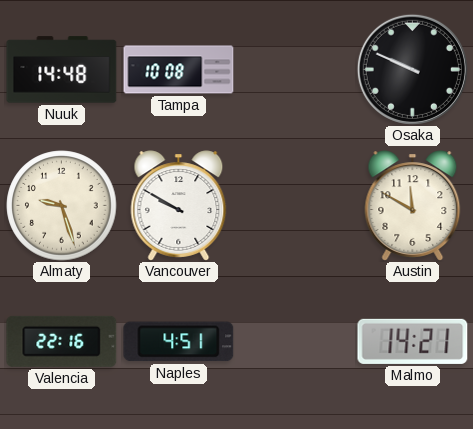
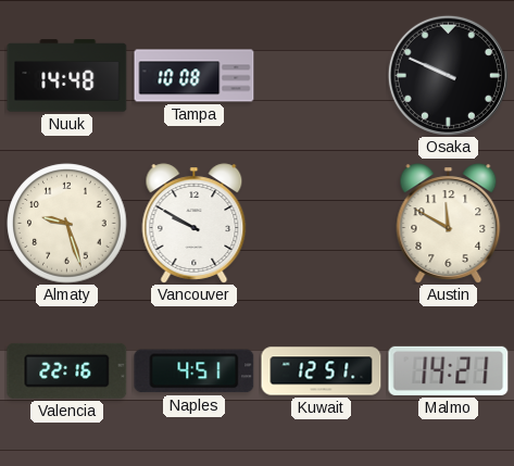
Kuwait: none -> 12:51 (322, 371)
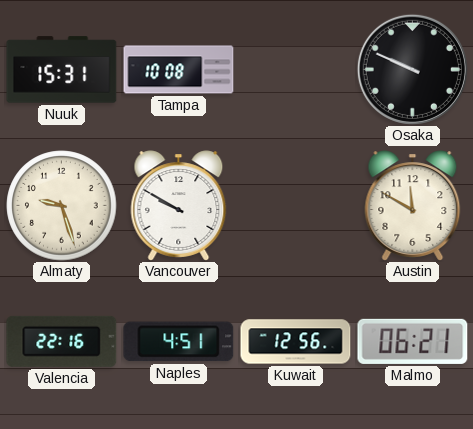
Nuuk: 14:48 -> 15:31 (62, 70)
Kuwait: 12:51 -> 12:56 (296, 342)
Malmo: 14:21 -> 06:21 (413, 341)
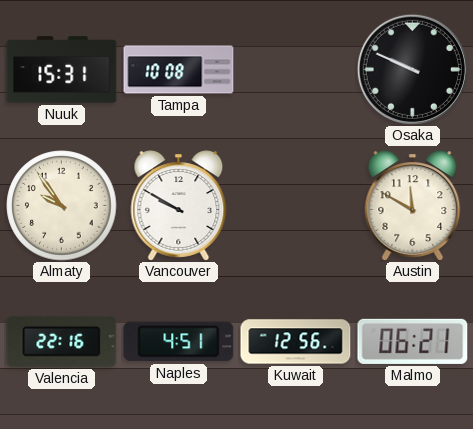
Almaty: 9:27 -> 9:54 (62, 206)
